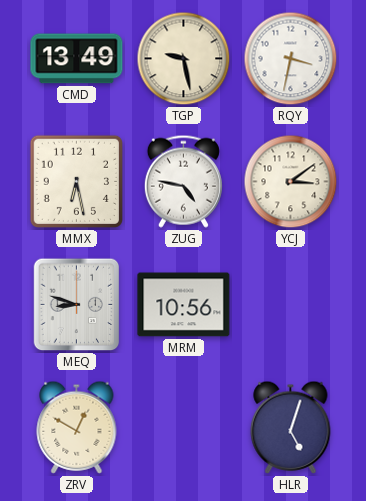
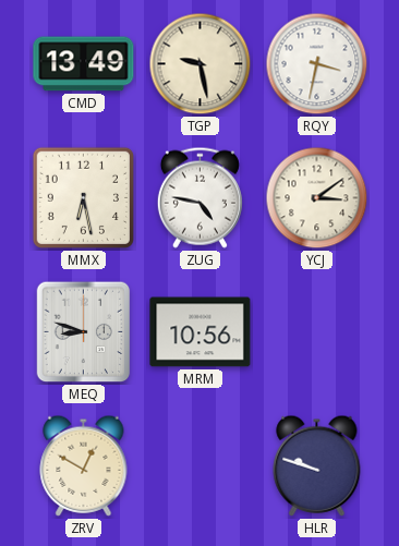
HLR: 5:03 -> 9:48 (317, 465)
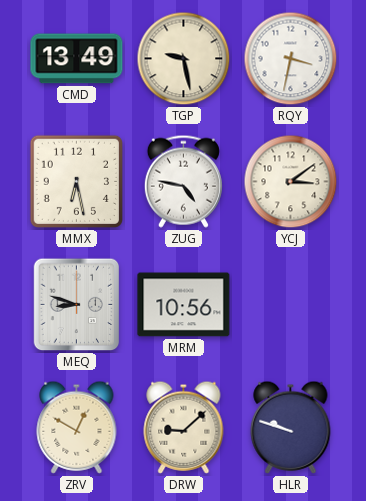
DRW: none -> 9:08 (184, 427)
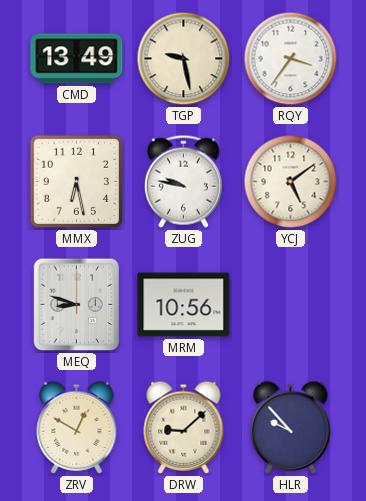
RQY: 3:32 -> 3:36 (291, 59)
ZUG: 4:47 -> 9:47 (183, 181)
YCJ: 3:09 -> 5:09 (291, 182)
HLR: 9:48 -> 9:53 (291, 427)
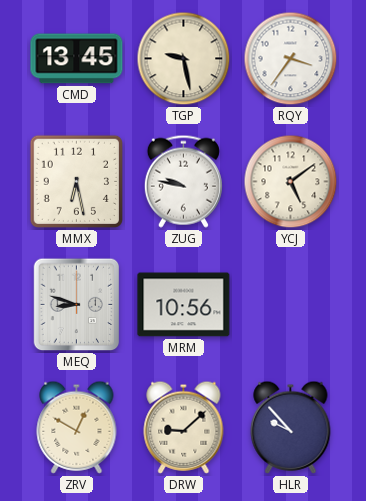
CMD: 13:49 -> 13:45 (77, 59)
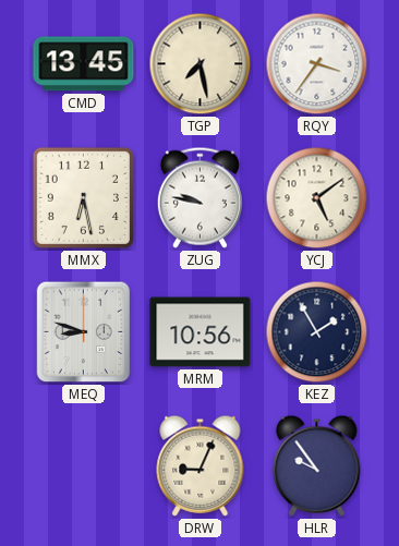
TGP: 9:28 -> 7:28 (201, 64)
KEZ: none -> 1:55 (317, 332)
ZRV: 12:50 -> none (77, 427)
DRW: 9:08 -> 9:04 (201, 465)
HLR: 9:53 -> 9:54 (317, 465)
